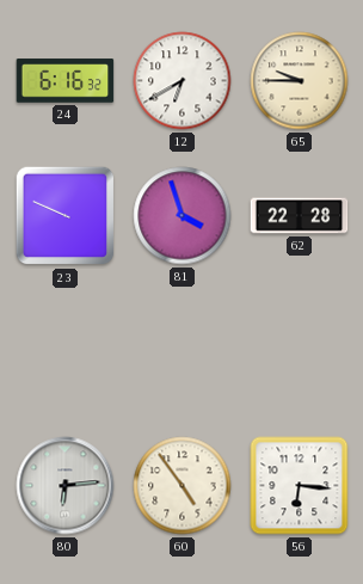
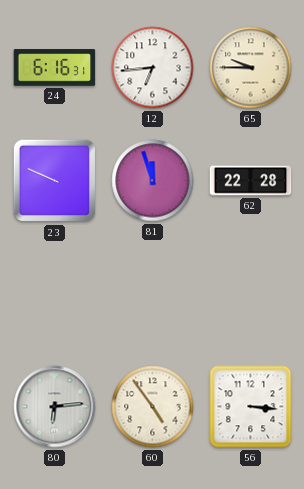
24: 6:16:32 -> 6:16:31 (55, 68)
12: 6:40 -> 6:44 (153, 68)
81: 3:57 -> 11:57 (153, 181)
56: 6:16 -> 3:16 (251, 407)
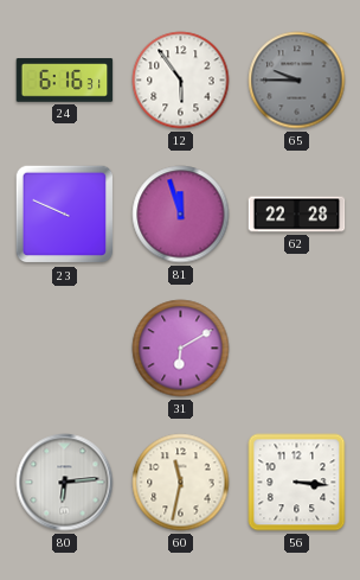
12: 6:44 -> 5:54 (181, 81)
65 dial: cream -> grey (297, 81)
31: none -> 6:10 (181, 349)
60: 4:54 -> 11:32 (181, 483)
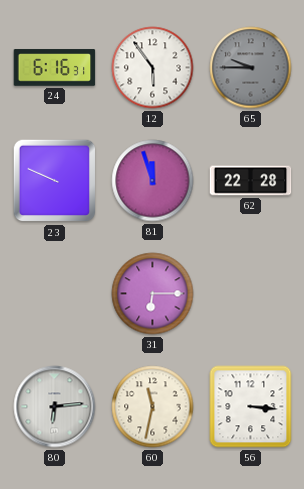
31: 6:10 -> 6:15 (153, 294)
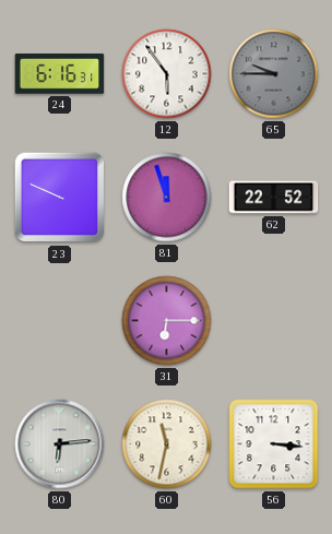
62: 22:28 -> 22:52 (274, 198)
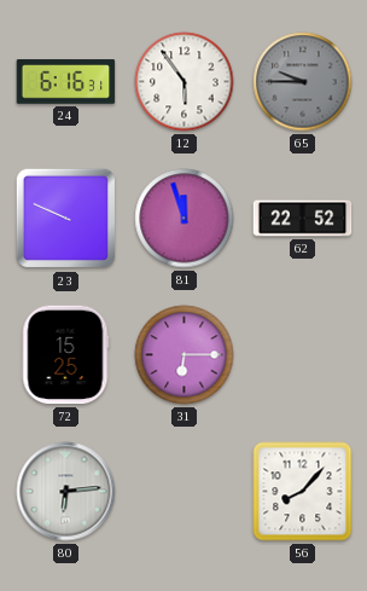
72: none -> 15:25 (66, 355)
60: 11:32 -> none (167, 444)
56: 3:16 -> 8:07 (303, 492)
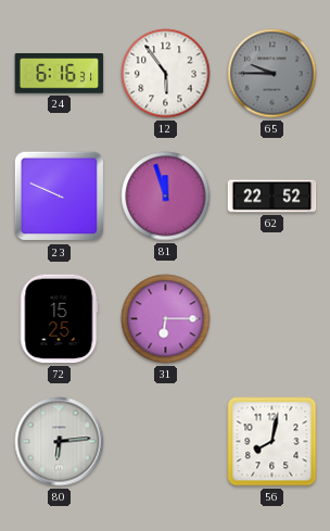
56: 8:07 -> 8:02 (272, 442)
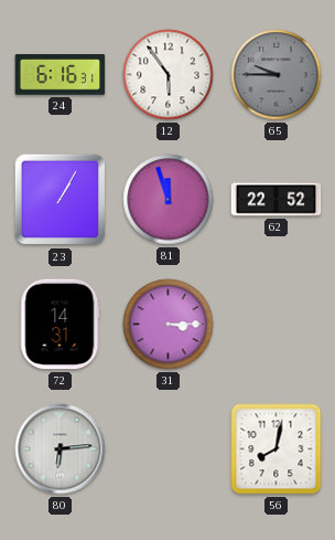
23: 9:49 -> 1:05 (61, 200)
72: 15:25 -> 14:31 (61, 325)
31: 6:15 -> 3:15 (169, 325)
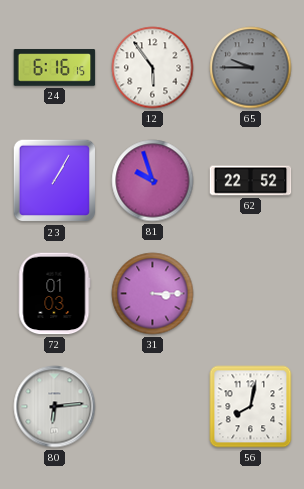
24: 6:16:31 -> 6:16:15 (55, 68)
81: 11:57 -> 9:57 (153, 181)
72: 14:31 -> 01:03 (55, 294)
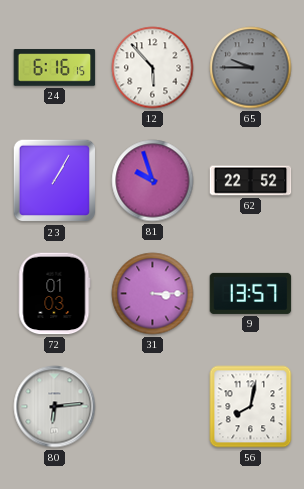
12: 5:54 -> 5:53 (153, 68)
9: none -> 13:57 (251, 293)
